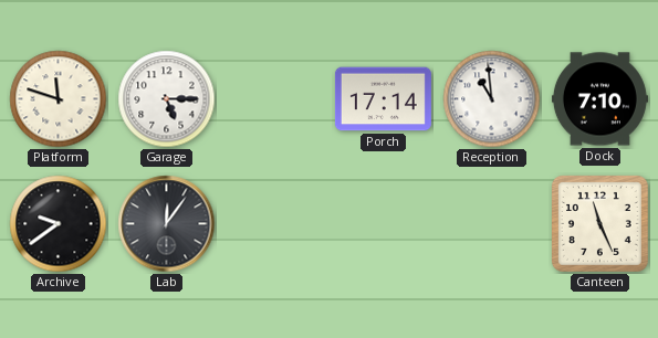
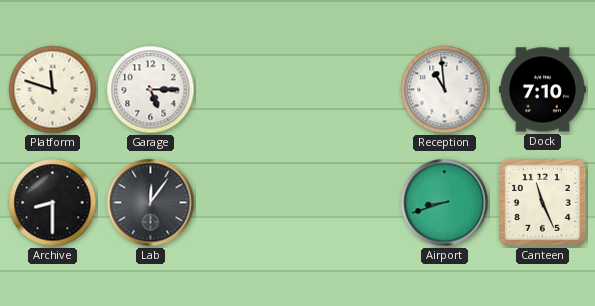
Porch: 17:14 -> none (383, 99)
Archive: 9:39 -> 8:30 (53, 203)
Airport: none -> 8:42 (445, 203)
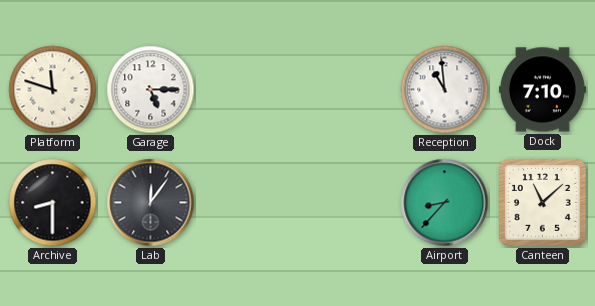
Airport: 8:42 -> 8:37 (445, 203)
Canteen: 11:26 -> 11:08 (543, 203)
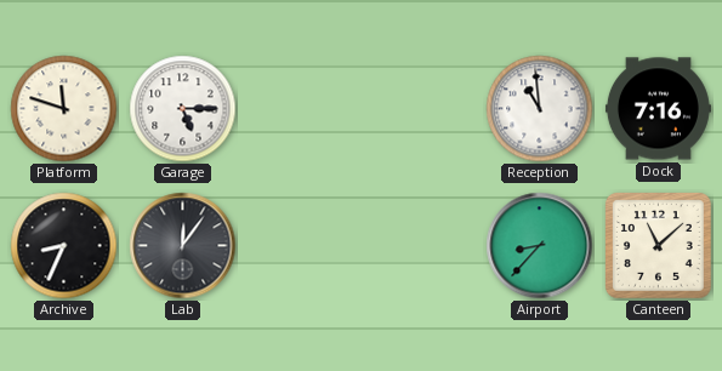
Dock: 7:10 -> 7:16 (658, 109)
Archive: 8:30 -> 8:34 (64, 246)
